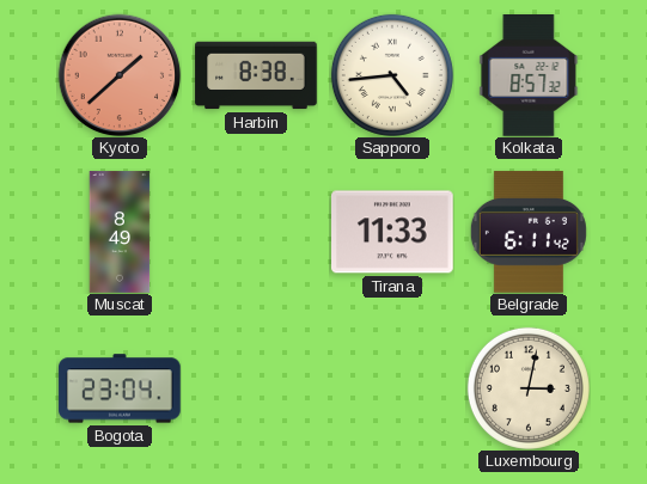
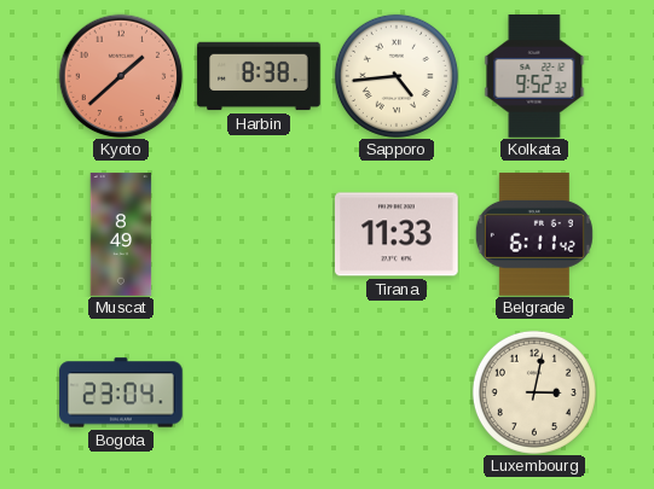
Kolkata: 8:57 -> 9:52 (534, 76)
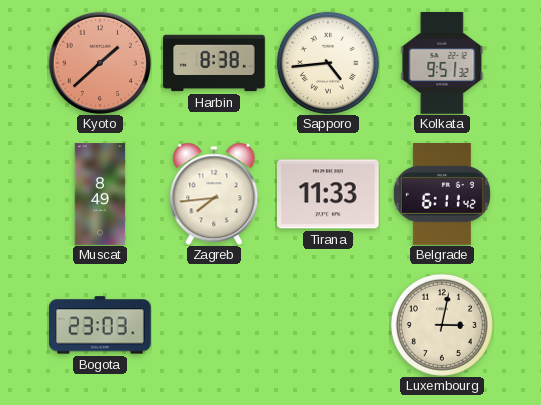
Kolkata: 9:52 -> 9:51 (442, 63)
Zagreb: none -> 7:44 (214, 194)
Bogota: 23:04 -> 23:03 (100, 325)
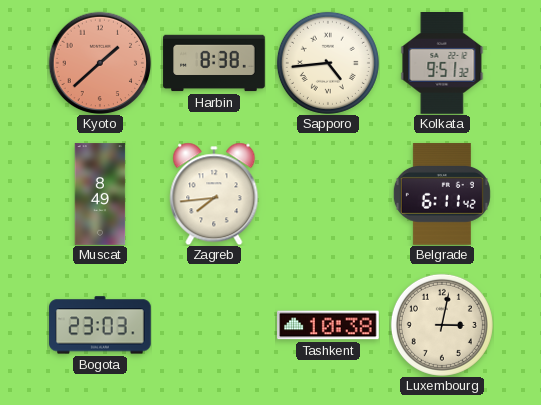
Tirana: 11:33 -> none (329, 194)
Tashkent: none -> 10:38 (328, 325)
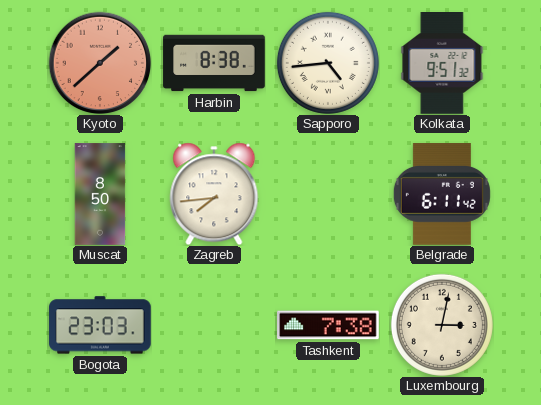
Muscat: 8:49 -> 8:50 (100, 194)
Tashkent: 10:38 -> 7:38 (328, 325)
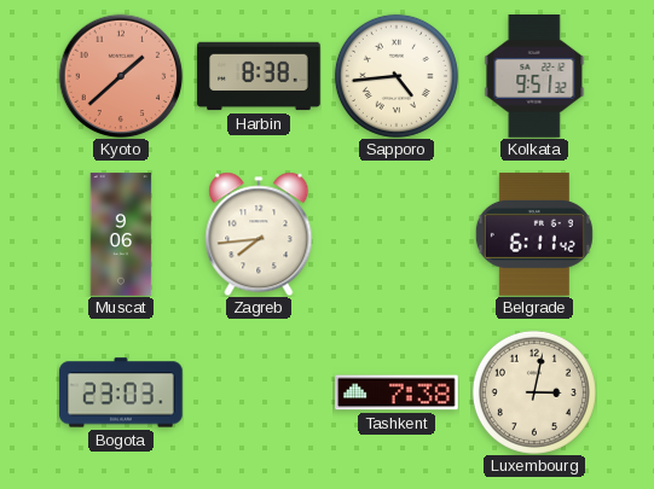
Muscat: 8:50 -> 9:06 (121, 234)
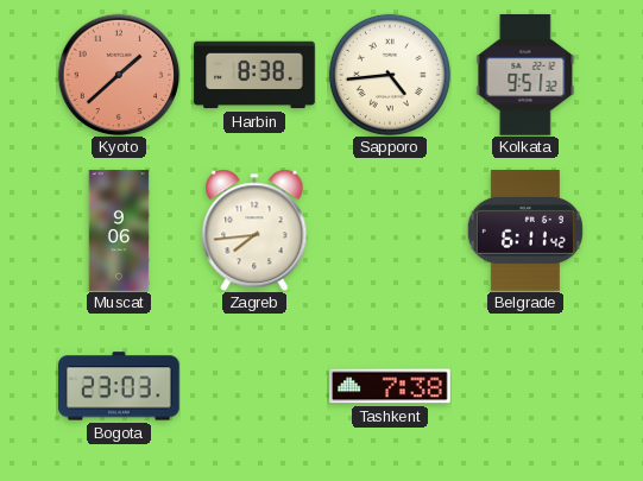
Luxembourg: 3:02 -> none (534, 392)
